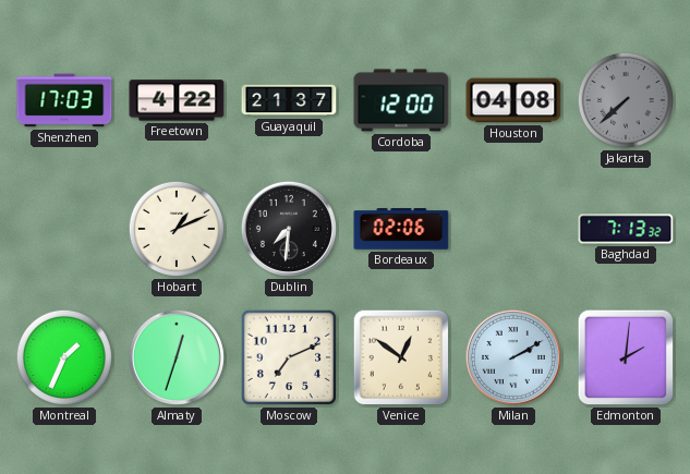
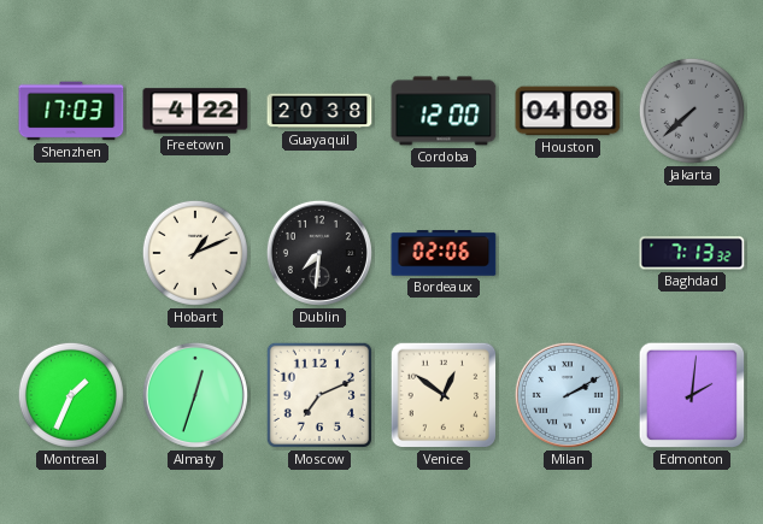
Guayaquil: 21:37 -> 20:38 (319, 111)
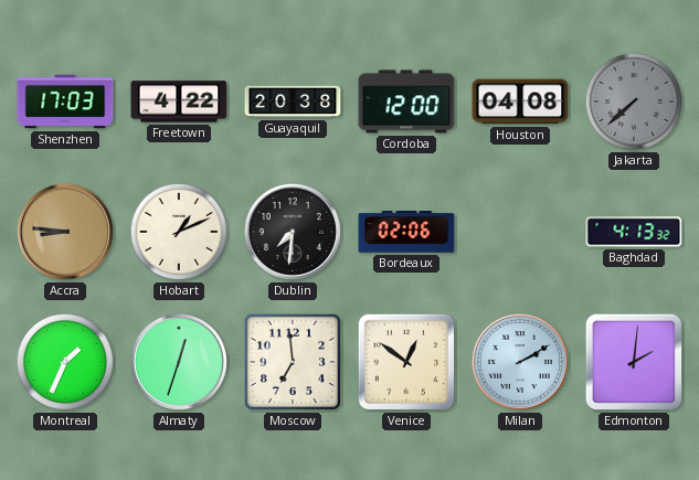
Accra: none -> 8:46 (65, 232)
Baghdad: 7:13 -> 4:13 (634, 232)
Moscow: 7:11 -> 6:59 (293, 362)
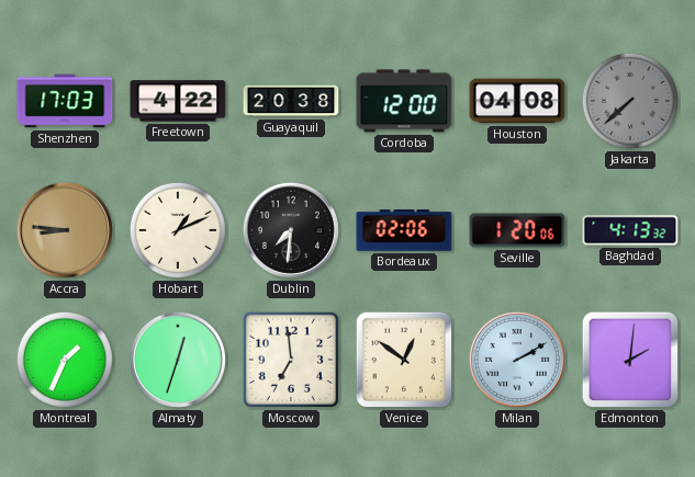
Seville: none -> 1:20 (517, 230)
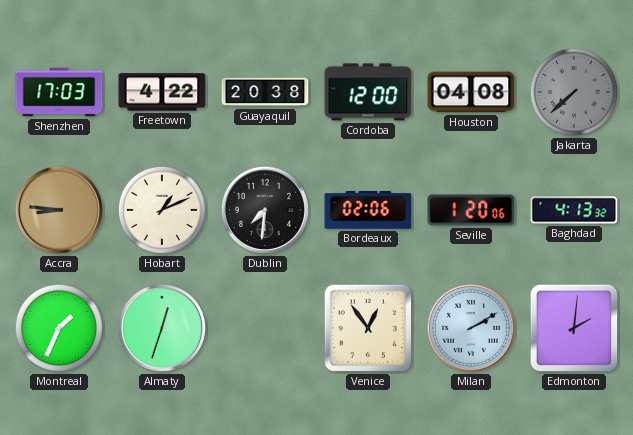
Moscow: 6:59 -> none (291, 360)
Venice: 12:51 -> 12:54 (368, 328)
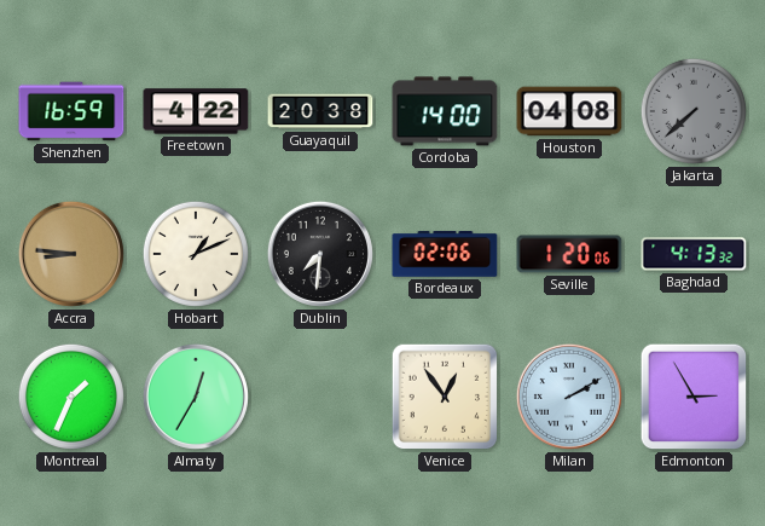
Shenzhen: 17:03 -> 16:59 (71, 111)
Cordoba: 12:00 -> 14:00 (445, 111)
Almaty: 12:33 -> 12:35 (196, 397)
Edmonton: 2:01 -> 2:55 (694, 397)
